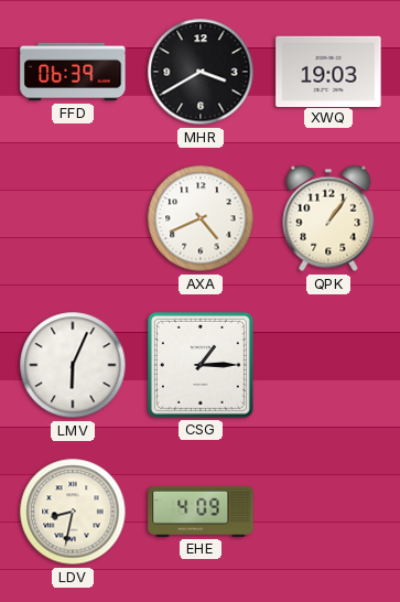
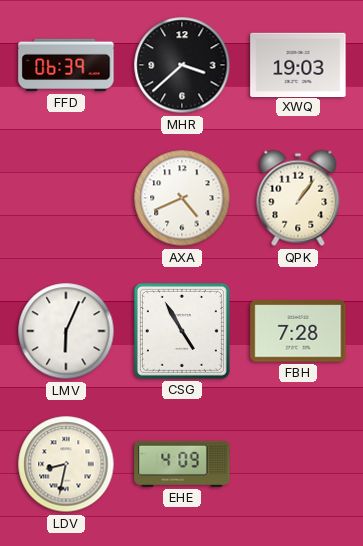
MHR: 3:40 -> 3:38 (182, 65)
CSG: 1:15 -> 4:55 (182, 331)
FBH: none -> 7:28 (298, 331)
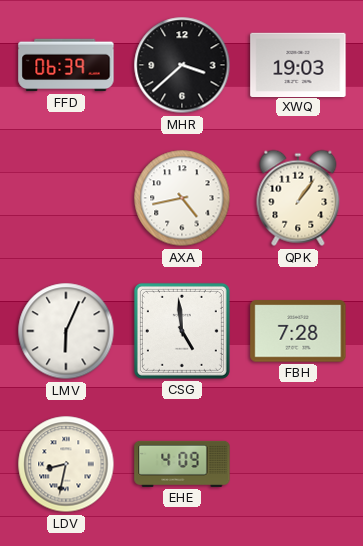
AXA: 4:41 -> 4:43 (182, 198)
CSG: 4:55 -> 4:59 (182, 331)
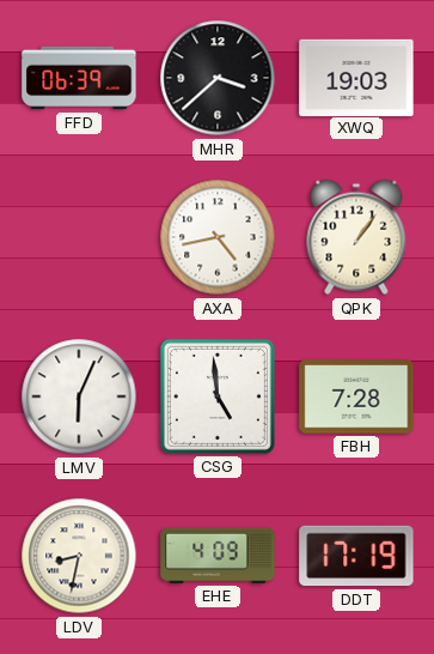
DDT: none -> 17:19 (356, 556)
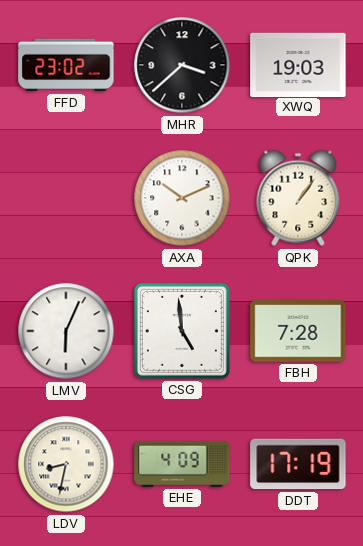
FFD: 06:39 -> 23:02 (66, 65)
AXA: 4:43 -> 10:11 (182, 198)
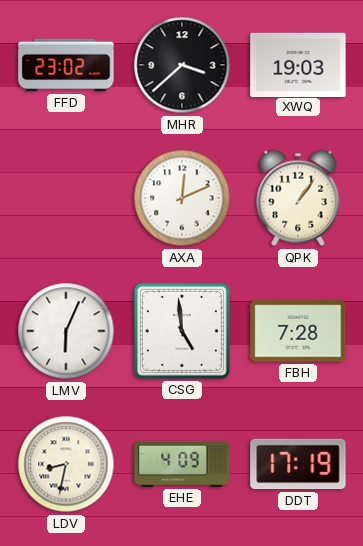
AXA: 10:11 -> 12:11 (182, 198)
